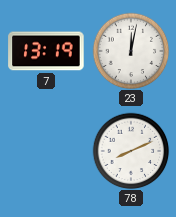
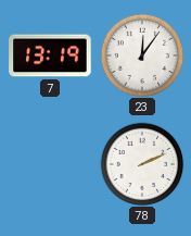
23: 12:02 -> 12:06 (142, 55)
78: 8:11 -> 2:11 (142, 164)
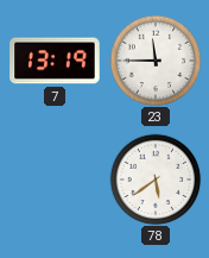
23: 12:06 -> 11:45 (156, 61)
78: 2:11 -> 5:39 (156, 180)
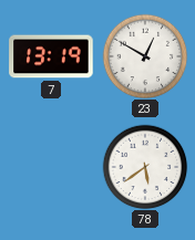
23: 11:45 -> 12:50 (145, 56)
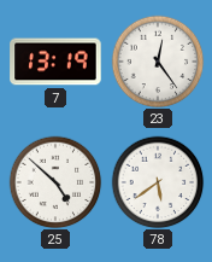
23: 12:50 -> 12:24 (158, 62)
25: none -> 4:52 (55, 182)
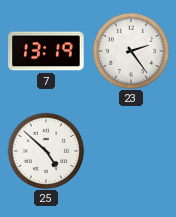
23: 12:24 -> 2:24 (131, 51)
78: 5:39 -> none (158, 182)
